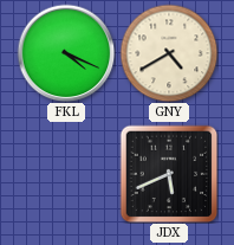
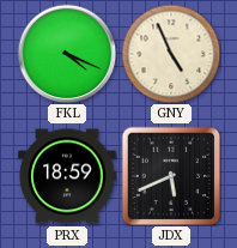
GNY: 4:40 -> 4:56 (171, 54)
PRX: none -> 18:59 (67, 176)
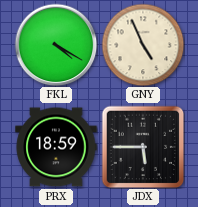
FKL: 4:19 -> 4:20 (56, 45)
JDX: 5:41 -> 5:45 (143, 147)
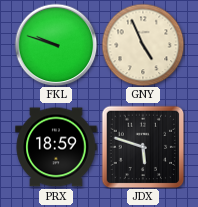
FKL: 4:20 -> 9:48 (56, 45)
JDX: 5:45 -> 5:48 (143, 147)
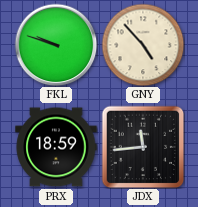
GNY: 4:56 -> 4:53 (143, 45)
JDX: 5:48 -> 11:44 (143, 147)
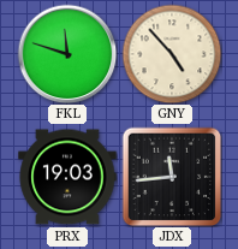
FKL: 9:48 -> 11:48 (67, 54)
PRX: 18:59 -> 19:03 (67, 177)
